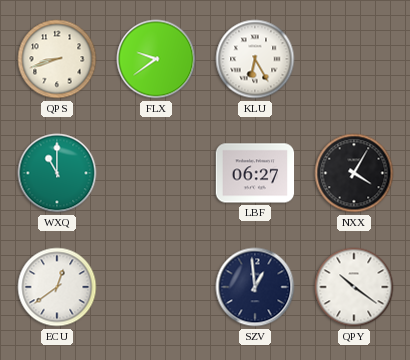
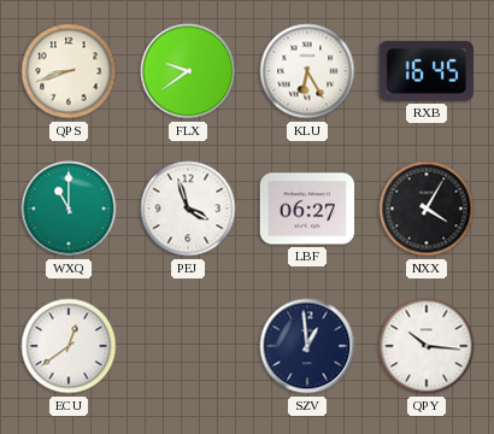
RXB: none -> 16:45 (427, 71)
PEJ: none -> 3:57 (188, 209)
QPY: 10:21 -> 10:16 (427, 346)
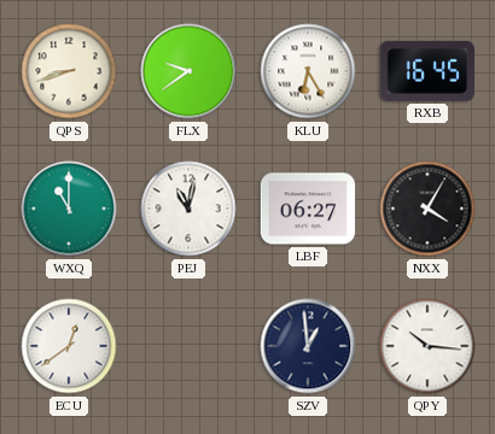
PEJ: 3:57 -> 11:02 (188, 209)
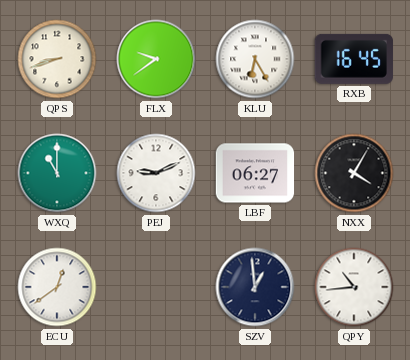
PEJ: 11:02 -> 9:11 (156, 173)
QPY: 10:16 -> 10:44 (354, 287)
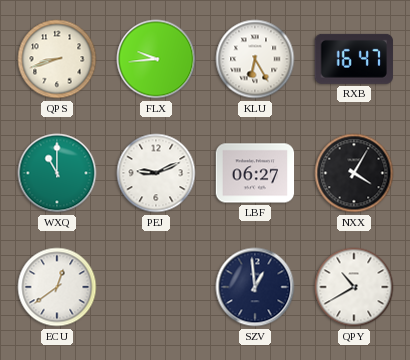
FLX: 9:39 -> 9:44 (156, 59)
RXB: 16:45 -> 16:47 (354, 59)
QPY: 10:44 -> 10:40 (354, 287)
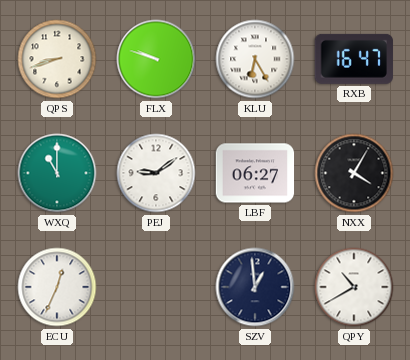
FLX: 9:44 -> 9:48 (156, 59)
PEJ: 9:11 -> 9:09 (156, 173)
ECU: 12:39 -> 12:34 (57, 287)
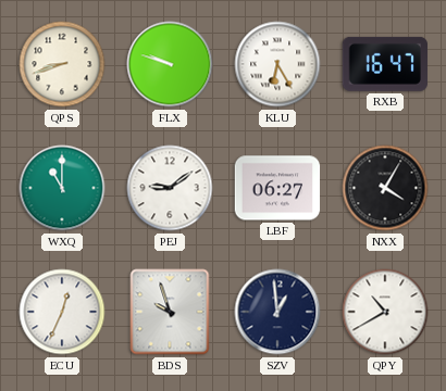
BDS: none -> 9:57 (170, 312)
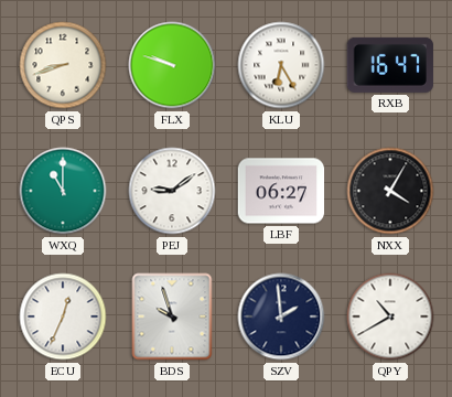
SZV: 12:59 -> 1:59 (281, 316)
